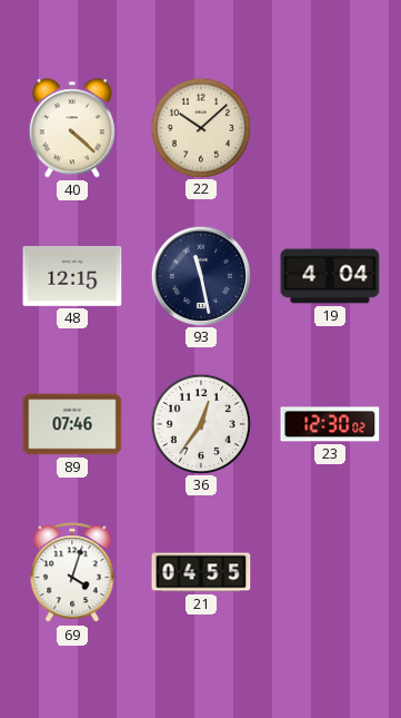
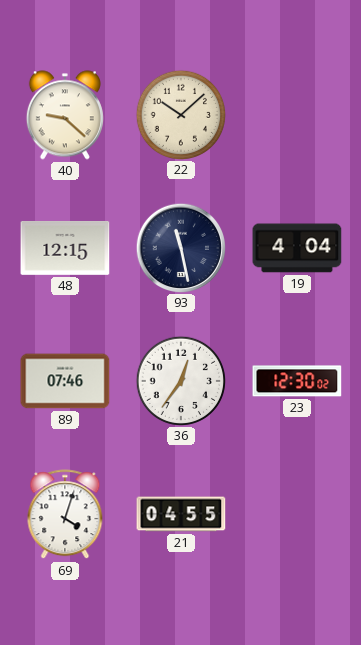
40: 4:22 -> 9:22 (65, 115)
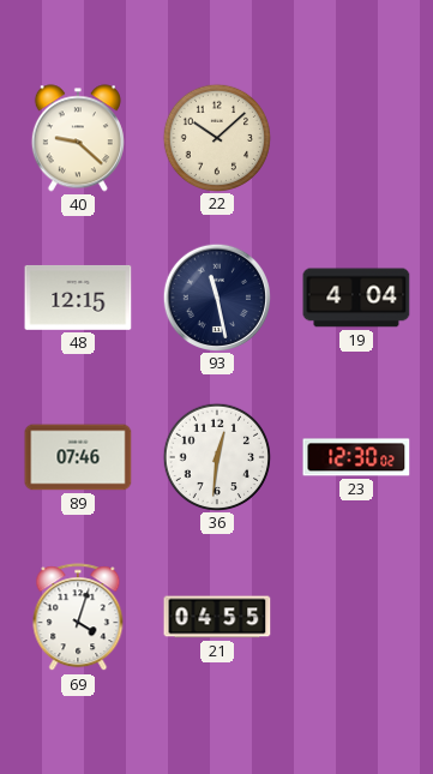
36: 12:36 -> 12:31 (216, 456)
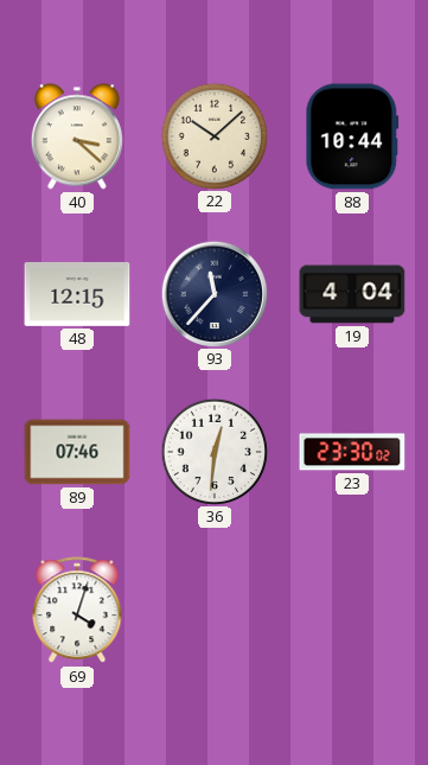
40: 9:22 -> 3:22 (77, 136)
88: none -> 10:44 (352, 136)
93: 11:28 -> 11:37 (213, 293)
23: 12:30 -> 23:30 (352, 452)
21: 04:55 -> none (217, 617)
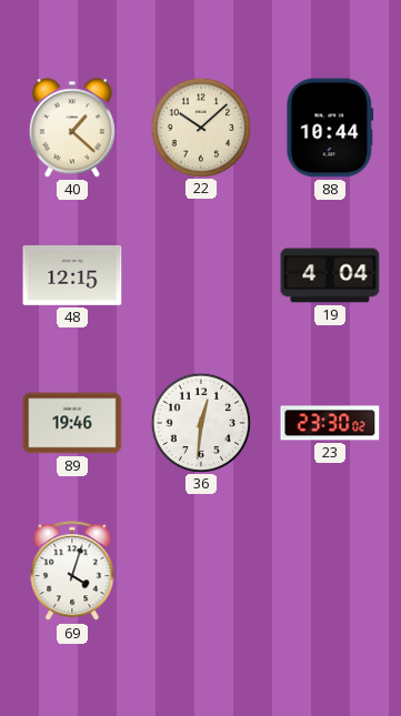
40: 3:22 -> 1:22 (72, 128)
93: 11:37 -> none (213, 293)
89: 07:46 -> 19:46 (72, 423)
